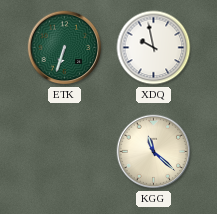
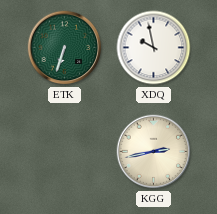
KGG: 11:22 -> 2:43 (154, 152)
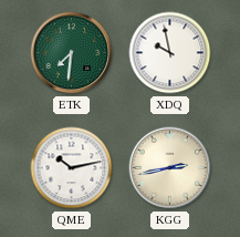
ETK: 6:33 -> 7:31 (72, 53)
QME: none -> 10:13 (72, 168)
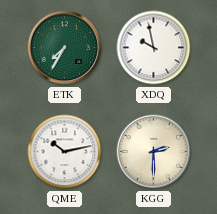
ETK: 7:31 -> 7:35 (65, 48)
KGG: 2:43 -> 2:30 (154, 152)
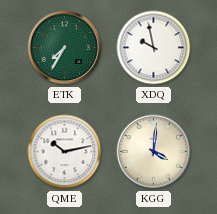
KGG: 2:30 -> 4:01 (154, 152)
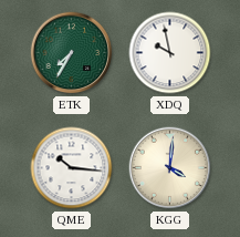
QME: 10:13 -> 10:16 (72, 168)
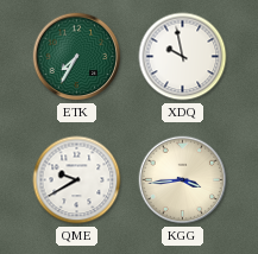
QME: 10:16 -> 9:40 (77, 180)
KGG: 4:01 -> 3:44 (183, 180)
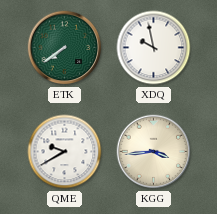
ETK: 7:35 -> 7:39 (65, 48)
